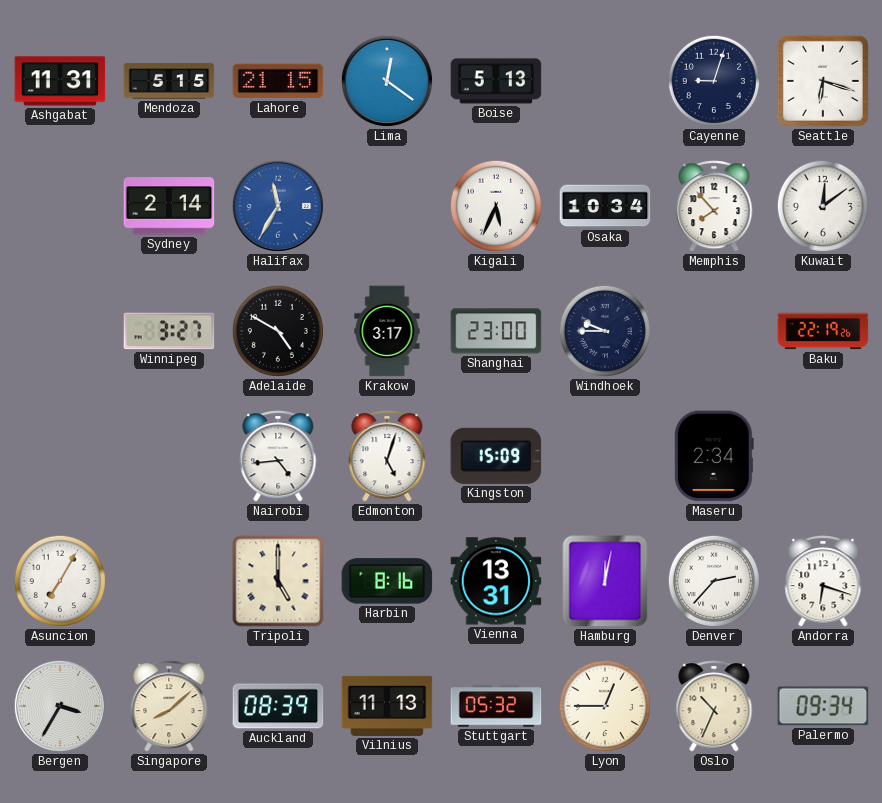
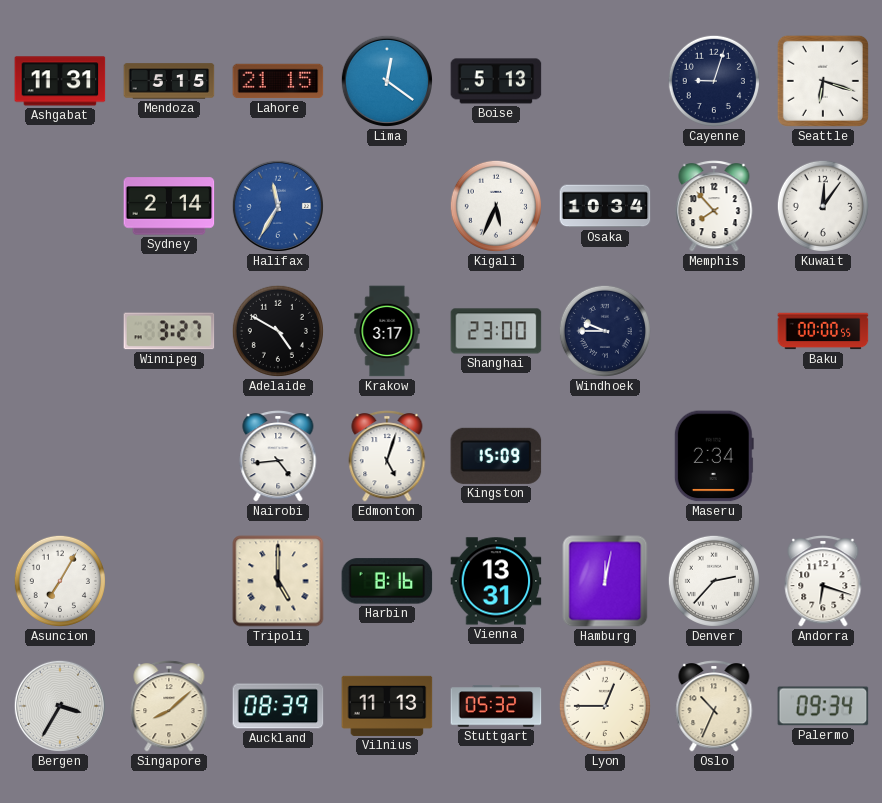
Kuwait: 12:09 -> 12:06 (823, 206)
Baku: 22:19 -> 00:00 (823, 331)
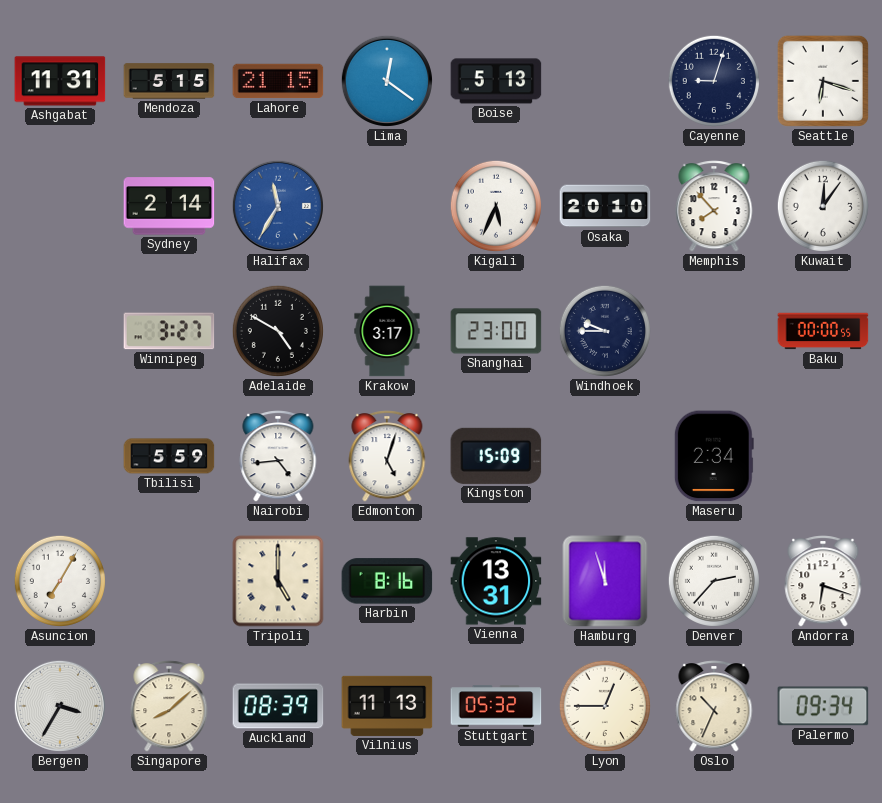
Osaka: 10:34 -> 20:10 (605, 206)
Tbilisi: none -> 5:59 (169, 456)
Hamburg: 12:02 -> 11:57 (605, 581)
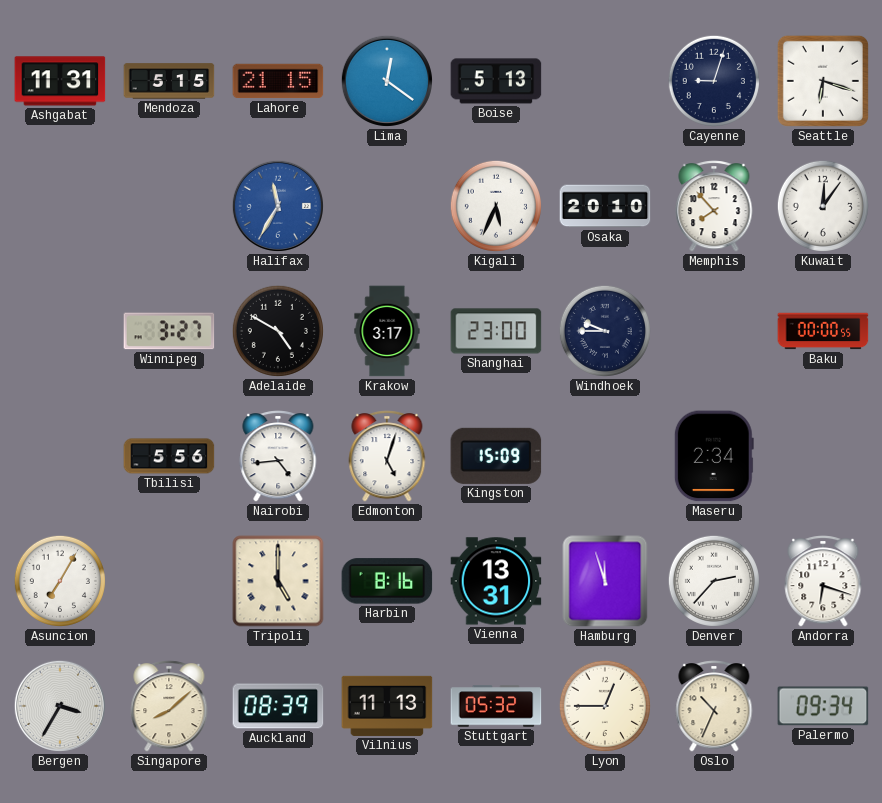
Sydney: 2:14 -> none (169, 206)
Tbilisi: 5:59 -> 5:56 (169, 456)
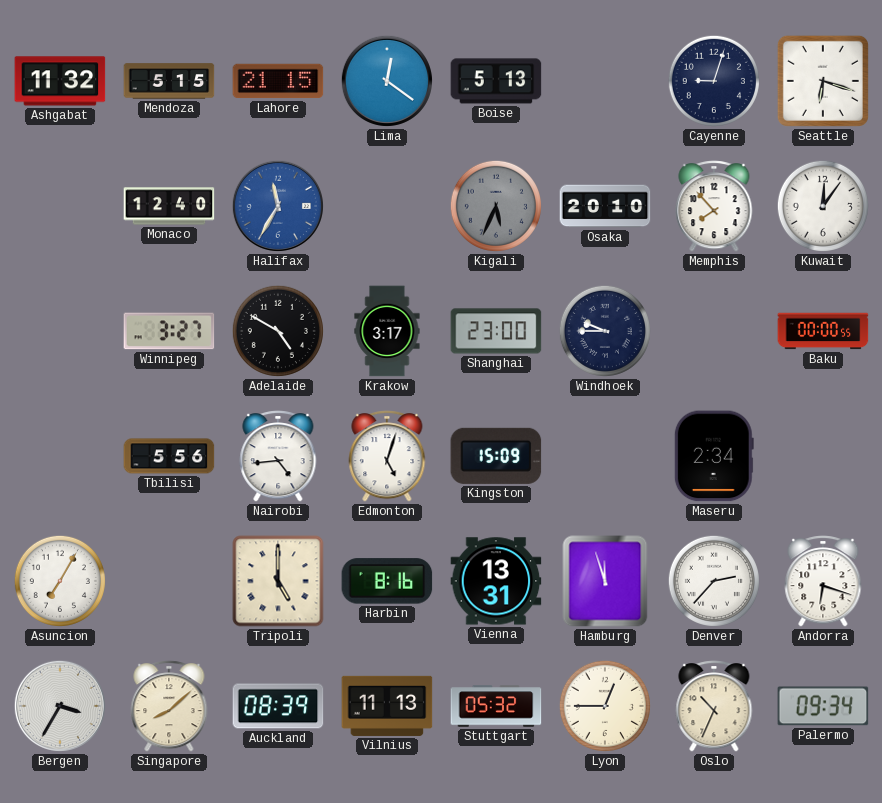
Ashgabat: 11:31 -> 11:32 (60, 81)
Monaco: none -> 12:40 (169, 206)
Kigali dial: white -> grey (496, 206)
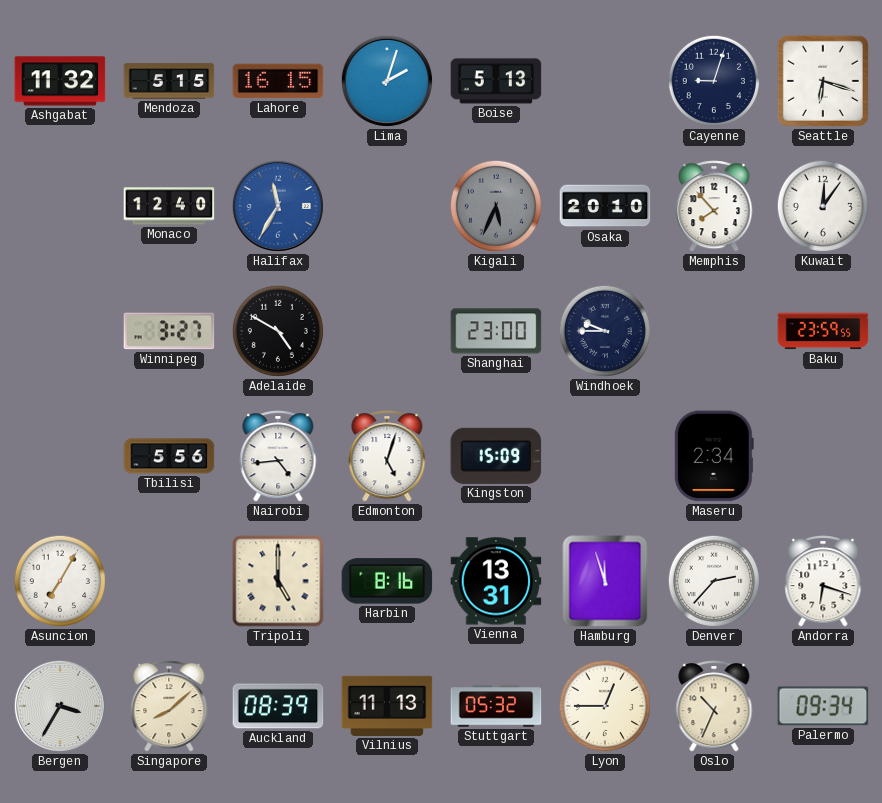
Lahore: 21:15 -> 16:15 (278, 81)
Lima: 12:21 -> 2:03 (387, 81)
Krakow: 3:17 -> none (387, 331)
Baku: 00:00 -> 23:59 (823, 331)
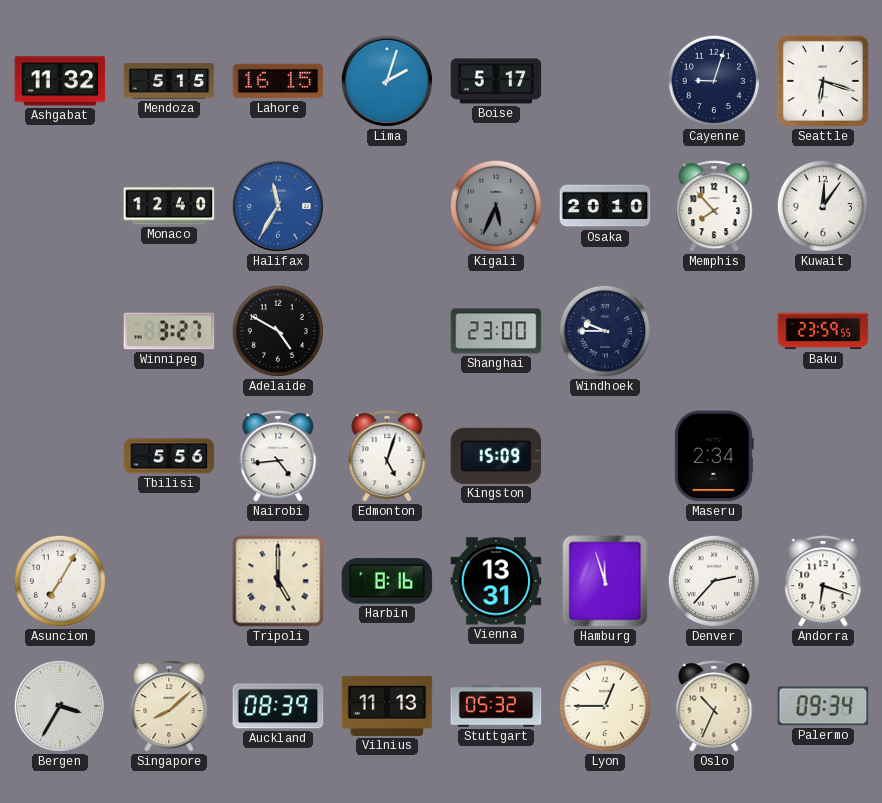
Boise: 5:13 -> 5:17 (496, 81)
